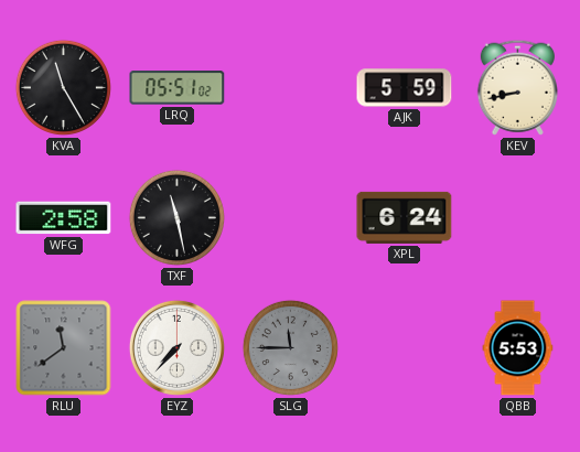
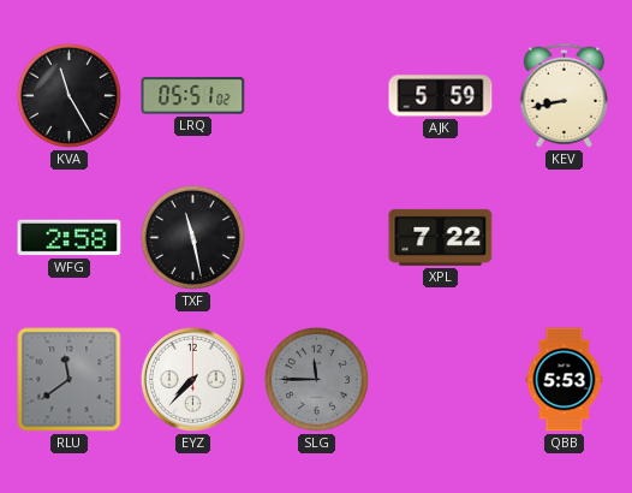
XPL: 6:24 -> 7:22 (441, 237)
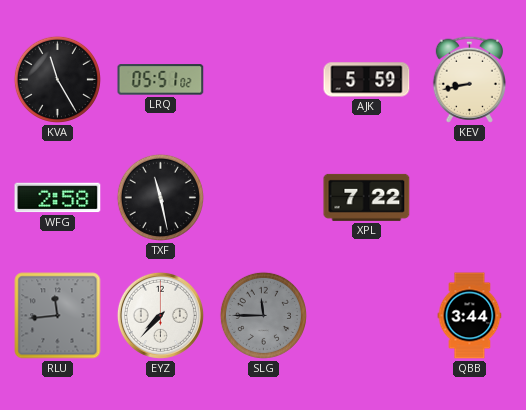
RLU: 11:39 -> 11:44 (58, 316)
QBB: 5:53 -> 3:44 (470, 316)
